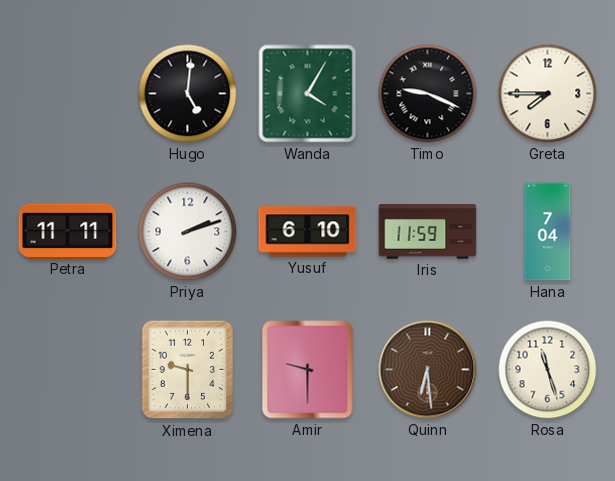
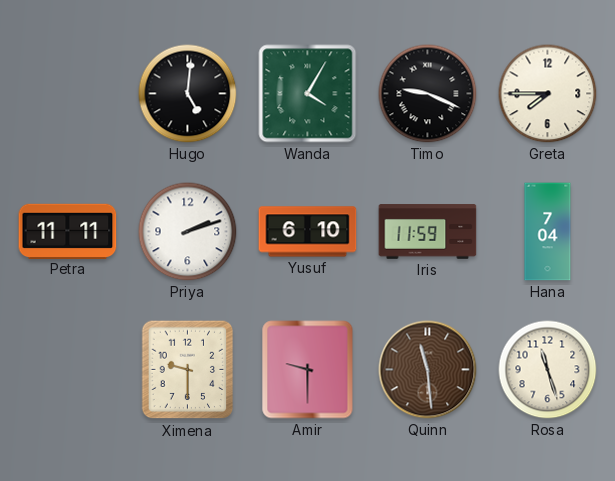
Quinn: 6:29 -> 11:29 (428, 370)
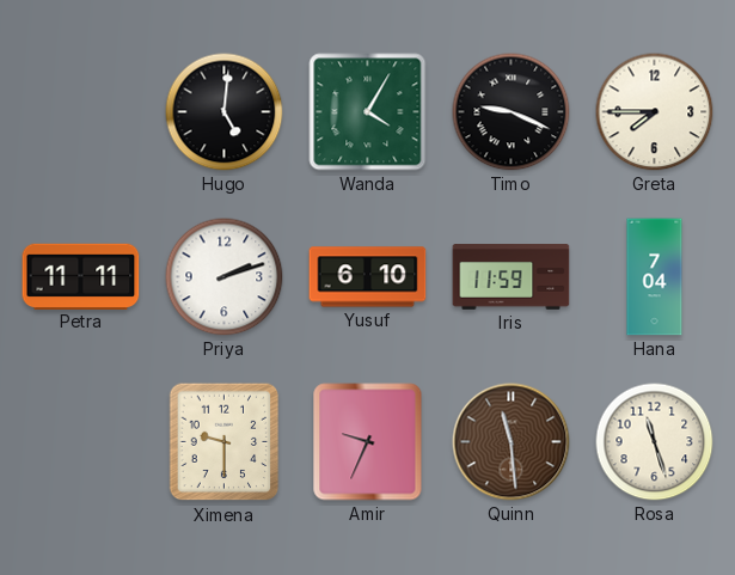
Amir: 9:30 -> 9:34 (368, 442)
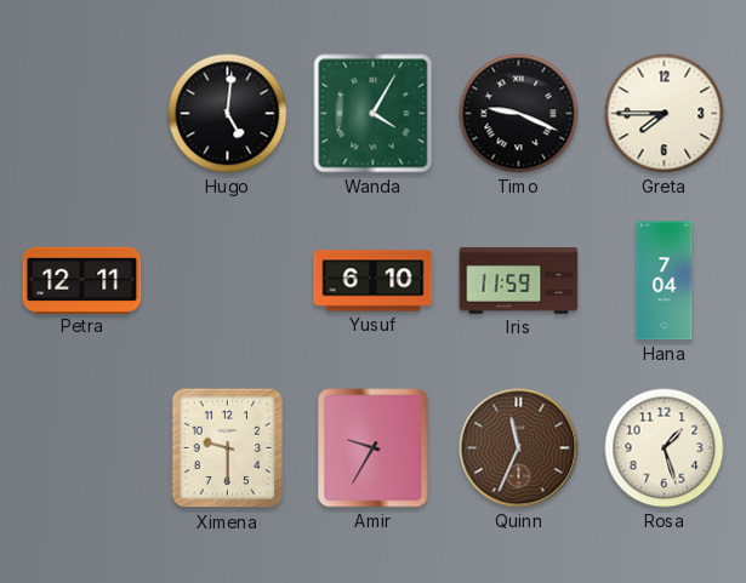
Petra: 11:11 -> 12:11 (82, 280)
Priya: 2:12 -> none (225, 277)
Amir: 9:34 -> 9:35 (374, 448)
Quinn: 11:29 -> 11:34 (519, 448)
Rosa: 11:27 -> 1:27 (665, 448)
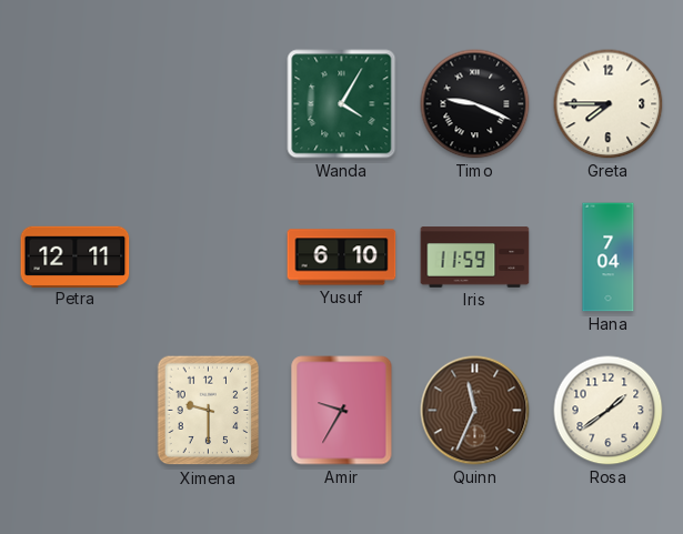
Hugo: 5:01 -> none (228, 114)
Rosa: 1:27 -> 1:39 (609, 411)
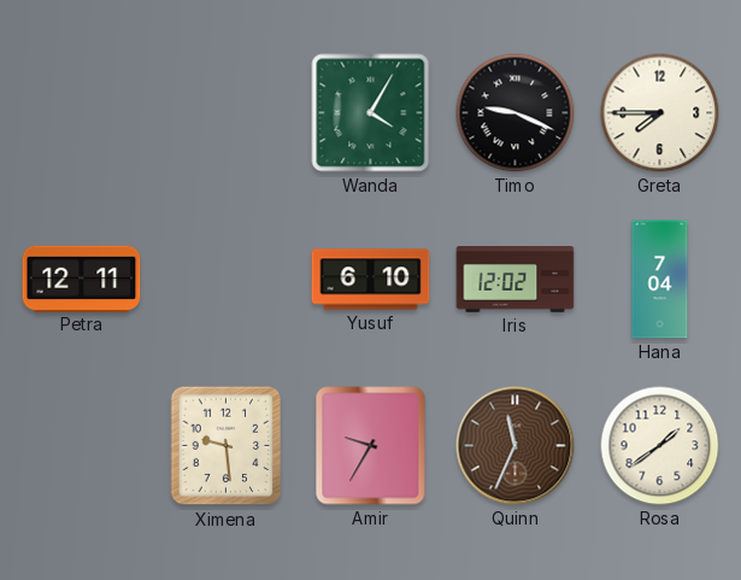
Iris: 11:59 -> 12:02 (516, 280)
Ximena: 9:30 -> 9:29 (227, 446)
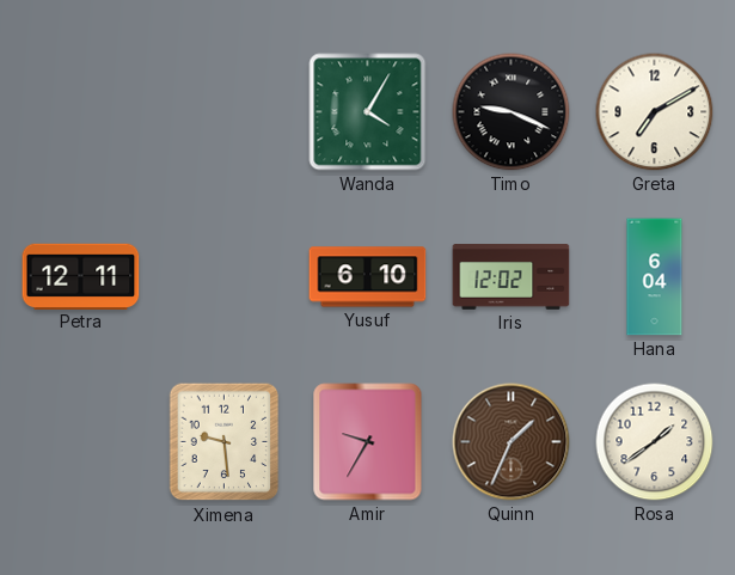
Greta: 7:45 -> 7:10 (655, 112)
Hana: 7:04 -> 6:04 (655, 277)
Quinn: 11:34 -> 1:34 (512, 442)
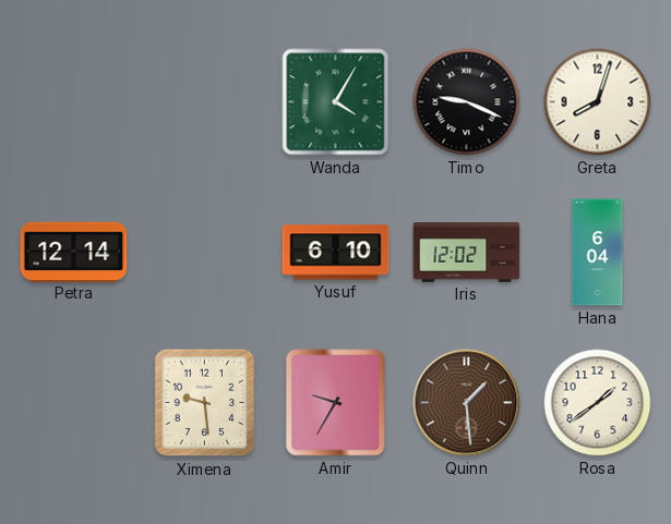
Greta: 7:10 -> 8:03 (598, 102)
Petra: 12:11 -> 12:14 (74, 252)
Quinn: 1:34 -> 1:29 (467, 403)
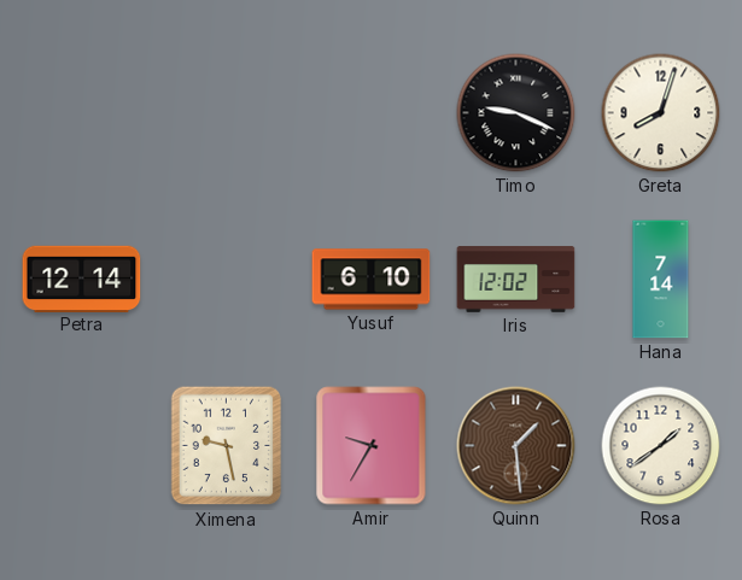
Wanda: 4:05 -> none (336, 102)
Hana: 6:04 -> 7:14 (661, 280)
Ximena: 9:29 -> 9:28 (227, 446)
